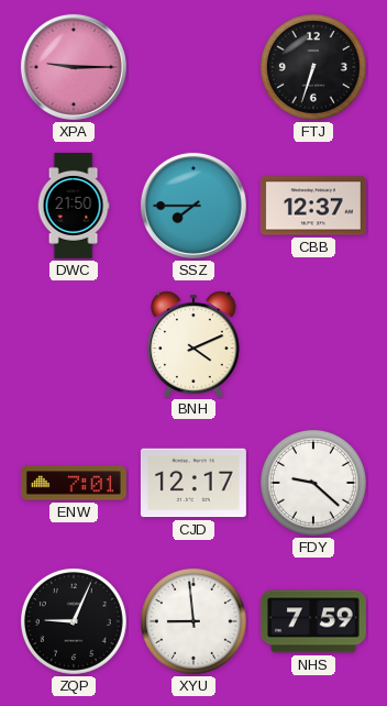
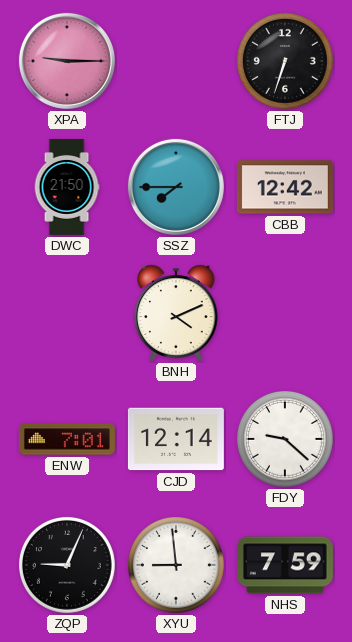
CBB: 12:37 -> 12:42 (285, 187)
CJD: 12:17 -> 12:14 (176, 439)
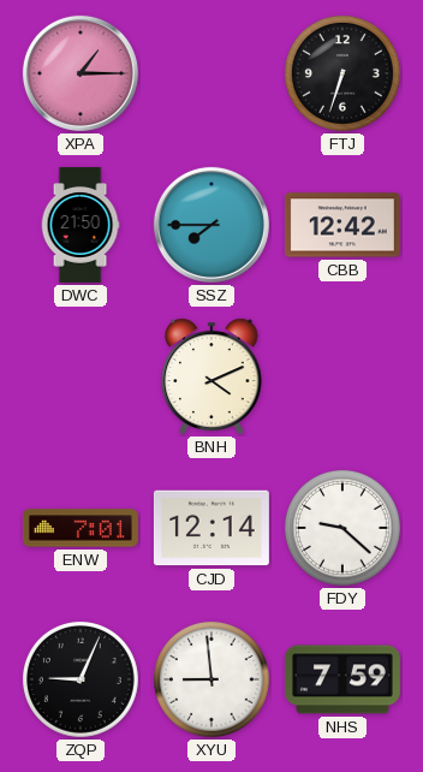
XPA: 9:15 -> 1:15 (81, 73)
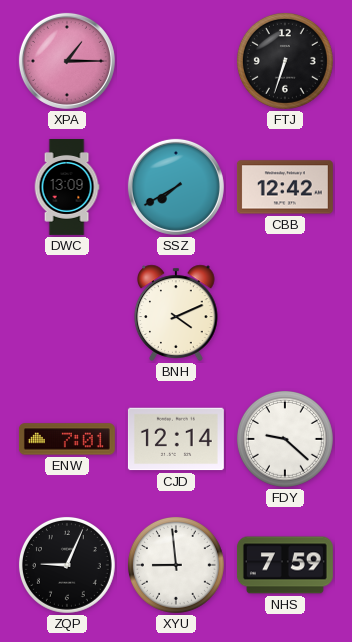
DWC: 21:50 -> 13:09 (67, 187)
SSZ: 7:45 -> 7:40 (176, 187)
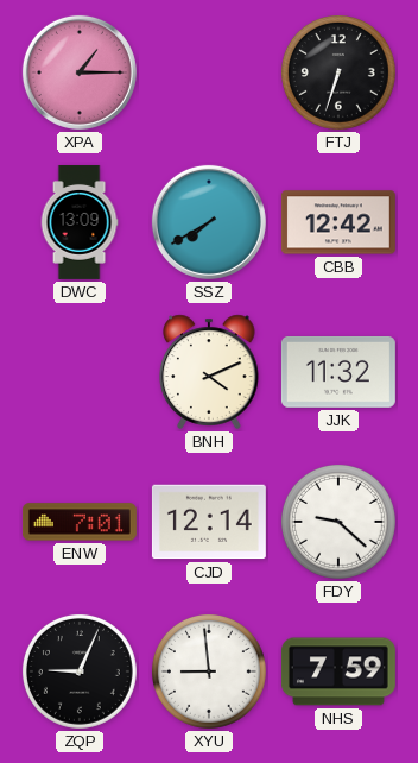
JJK: none -> 11:32 (338, 372)
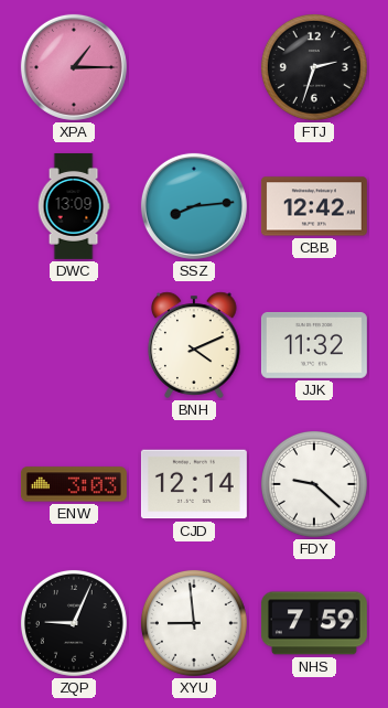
FTJ: 6:33 -> 2:33 (314, 67)
SSZ: 7:40 -> 8:14 (194, 206)
ENW: 7:01 -> 3:03 (74, 484)
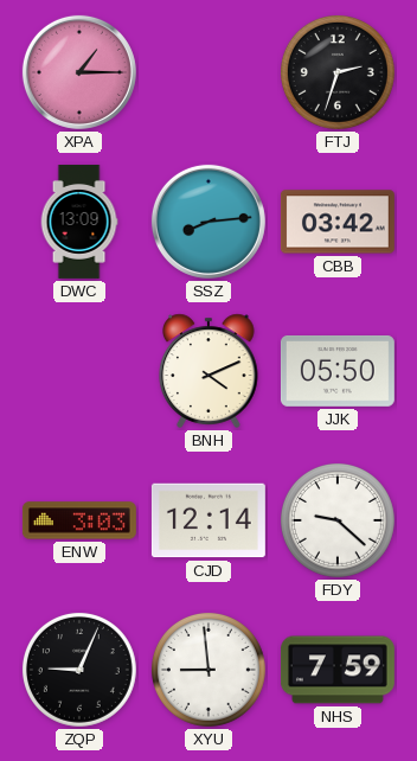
CBB: 12:42 -> 03:42 (338, 222)
JJK: 11:32 -> 05:50 (338, 371)
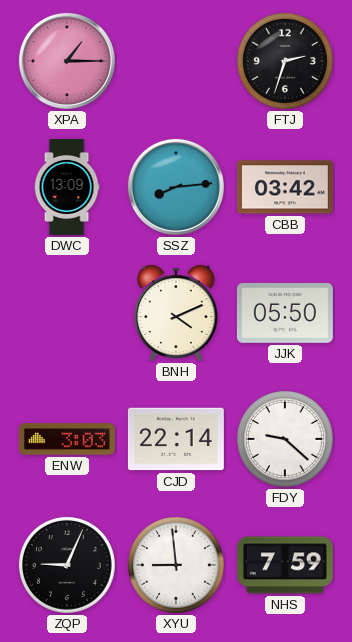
CJD: 12:14 -> 22:14 (176, 439)
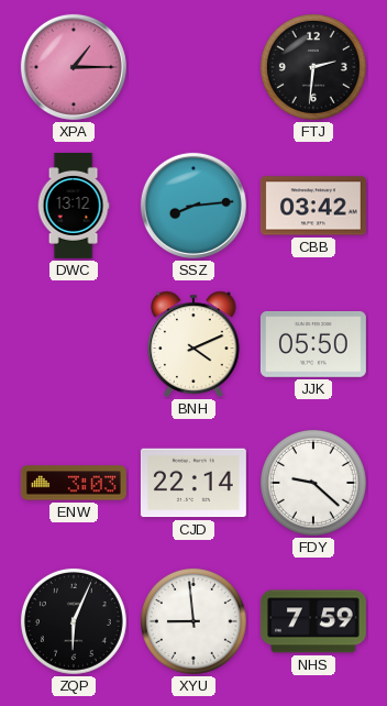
FTJ: 2:33 -> 2:31 (313, 67)
DWC: 13:09 -> 13:12 (74, 206)
ZQP: 9:04 -> 6:04 (74, 621)
